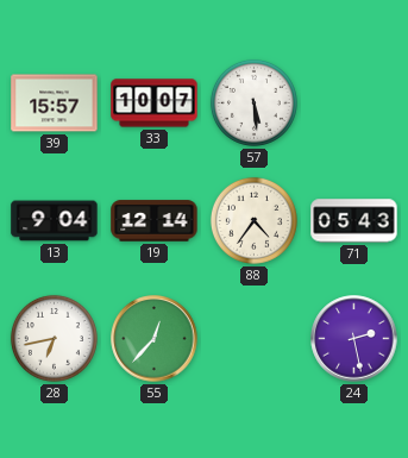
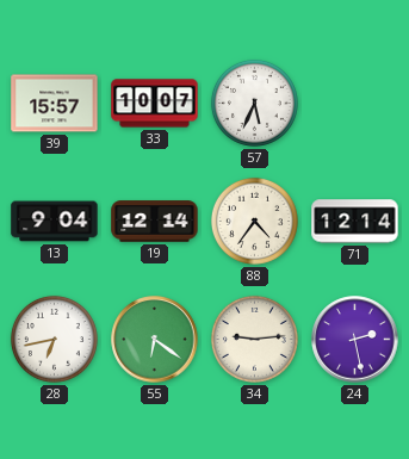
57: 5:29 -> 5:34 (254, 103)
71: 05:43 -> 12:14 (355, 222)
55: 12:37 -> 6:21 (155, 340)
34: none -> 9:14 (254, 339)
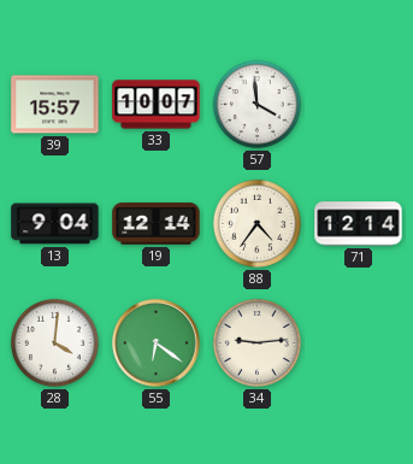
57: 5:34 -> 3:59 (256, 104)
28: 6:43 -> 4:01 (54, 342)
24: 2:28 -> none (355, 340)
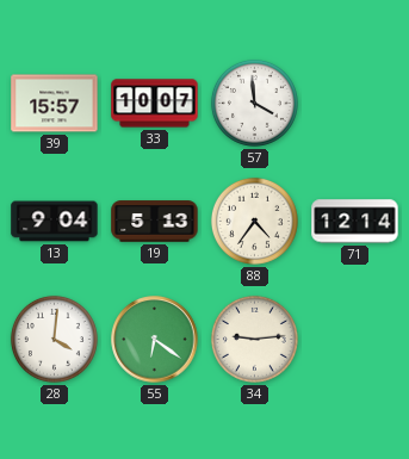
19: 12:14 -> 5:13 (155, 222)
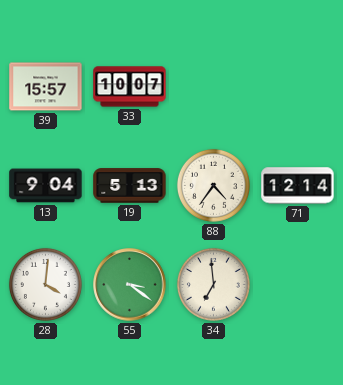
57: 3:59 -> none (254, 103)
55: 6:21 -> 3:21 (130, 285)
34: 9:14 -> 6:59 (213, 284)
